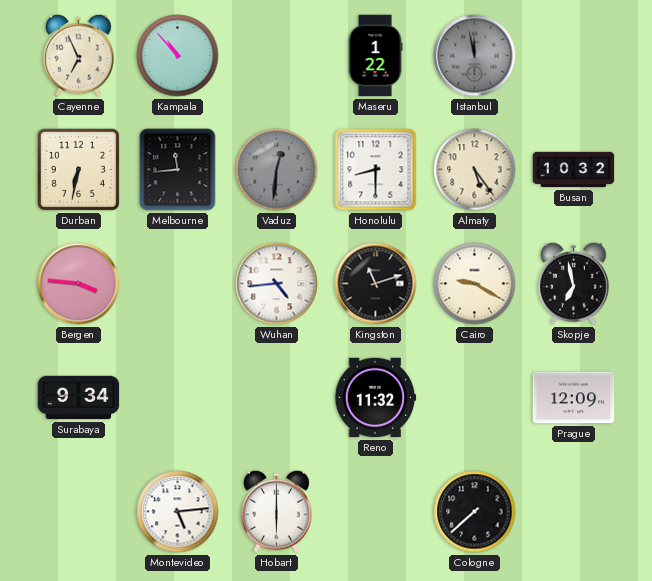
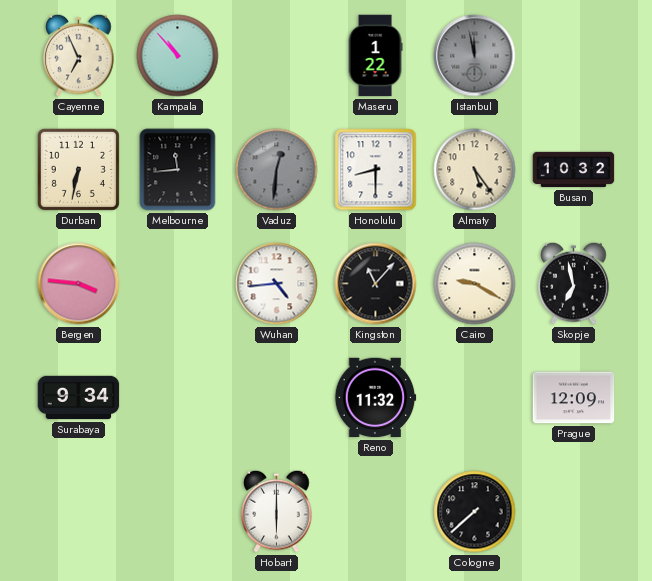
Kingston: 11:12 -> 11:07 (376, 284)
Montevideo: 5:14 -> none (178, 512)
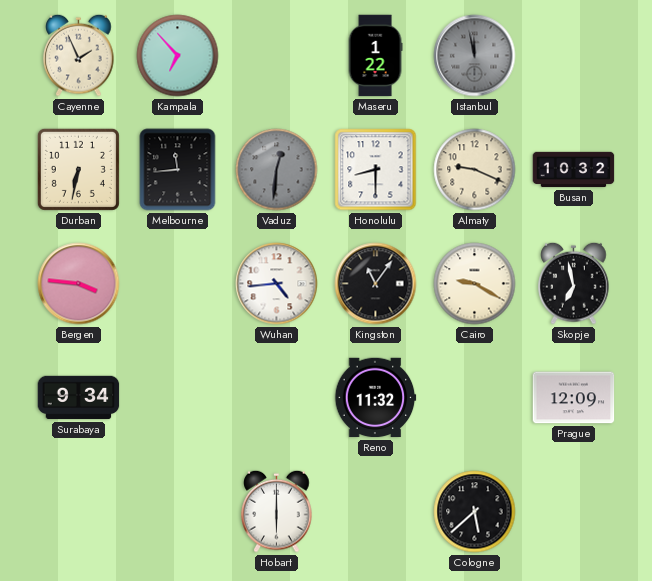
Cayenne: 6:56 -> 1:56 (79, 55)
Kampala: 10:53 -> 6:53 (178, 56)
Almaty: 5:24 -> 9:19 (475, 170)
Kingston: 11:07 -> 11:06 (376, 284)
Cologne: 7:38 -> 5:38 (475, 512)
